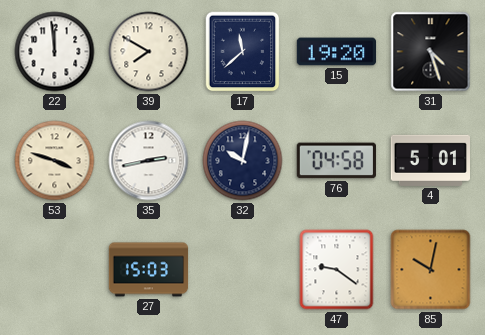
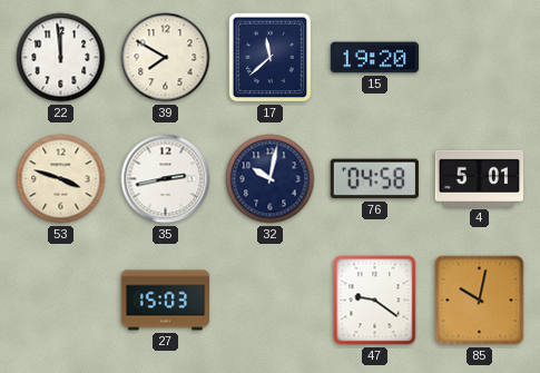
31: 4:27 -> none (431, 52)
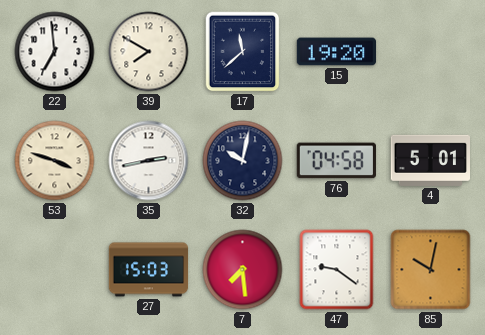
22: 11:59 -> 6:59 (55, 52)
7: none -> 7:29 (243, 270)
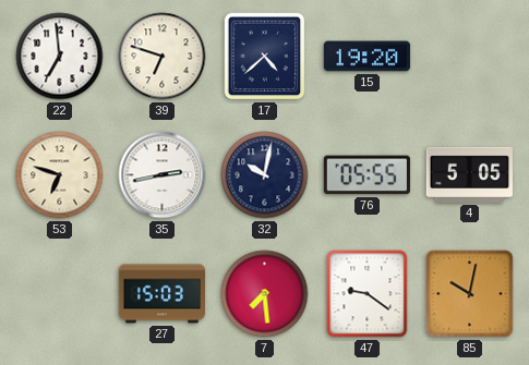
39: 7:50 -> 6:48 (163, 57)
17: 11:38 -> 4:38 (265, 57)
53: 3:48 -> 6:48 (60, 175)
76: 04:58 -> 05:55 (366, 175)
4: 5:01 -> 5:05 (469, 174)
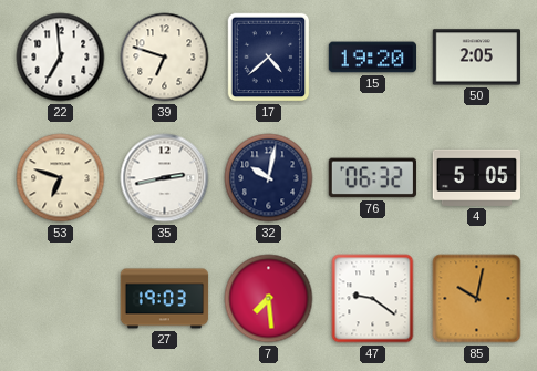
50: none -> 2:05 (476, 58)
76: 05:55 -> 06:32 (372, 178)
27: 15:03 -> 19:03 (165, 299)
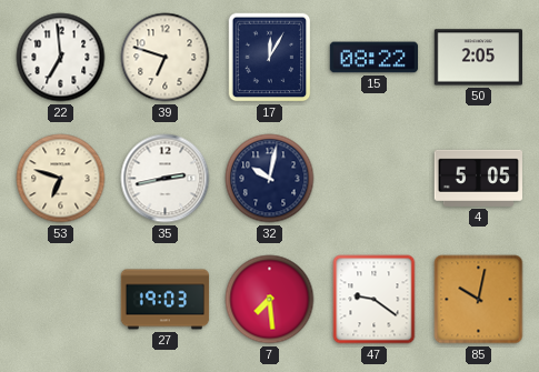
17: 4:38 -> 12:05 (270, 58)
15: 19:20 -> 08:22 (375, 58)
76: 06:32 -> none (372, 178)
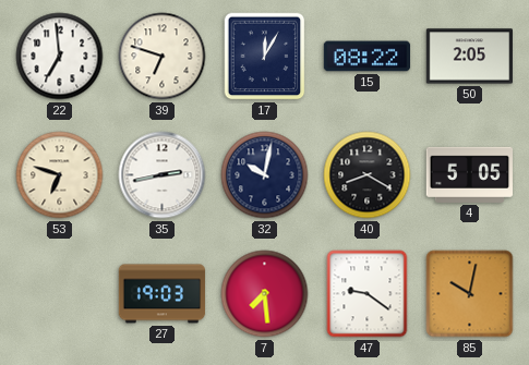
40: none -> 8:20 (368, 175)
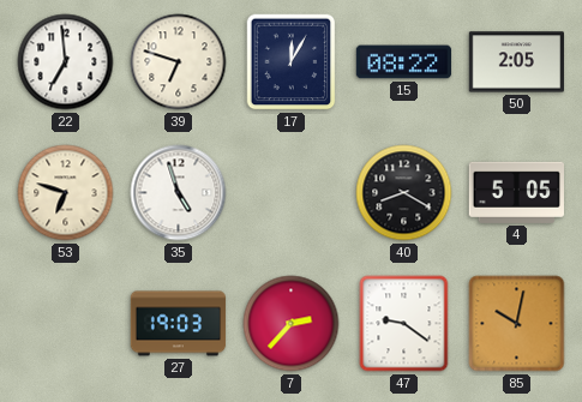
35: 2:43 -> 4:57 (179, 193)
32: 10:02 -> none (265, 175)
7: 7:29 -> 2:37 (292, 324)
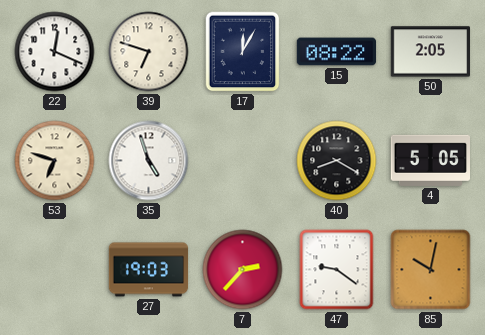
22: 6:59 -> 12:19 (55, 52)
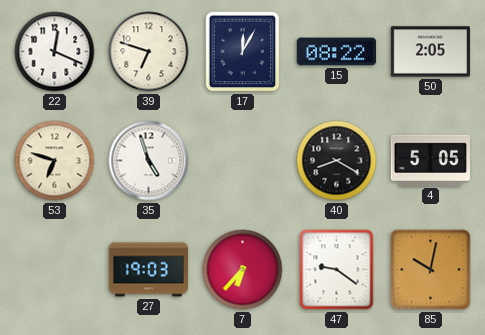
7: 2:37 -> 6:37 (243, 270)
